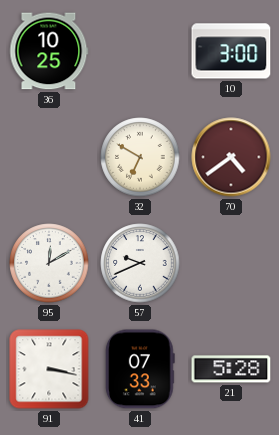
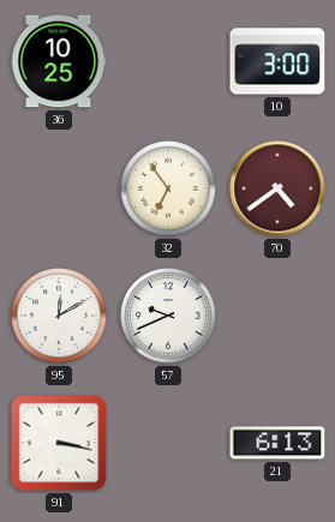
32: 6:50 -> 6:54 (168, 188)
41: 07:33 -> none (140, 369)
21: 5:28 -> 6:13 (277, 443)
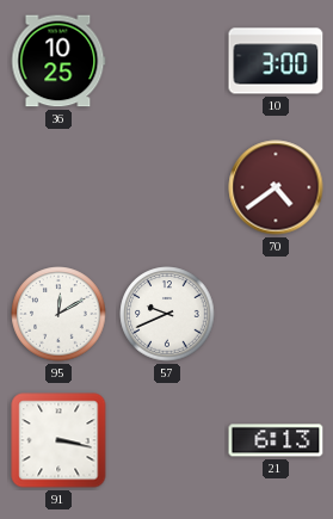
32: 6:54 -> none (168, 188)
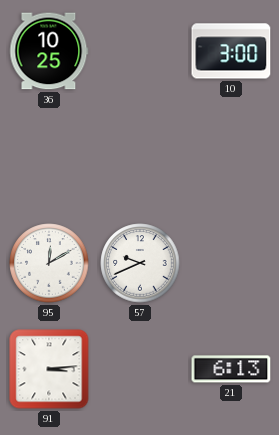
70: 4:39 -> none (276, 187)
91: 3:17 -> 3:14 (49, 369)
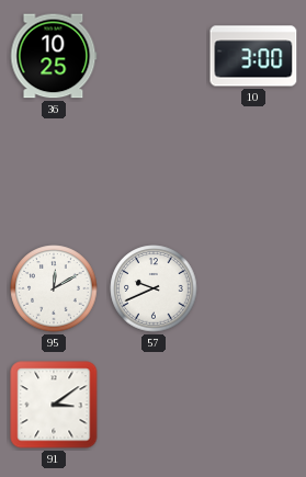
91: 3:14 -> 3:09 (54, 405)
21: 6:13 -> none (231, 369)
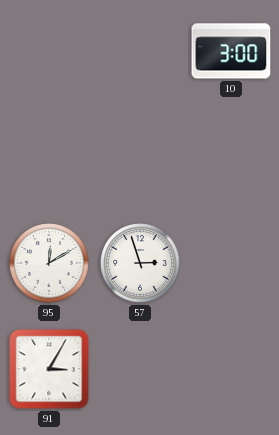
36: 10:25 -> none (54, 56)
57: 9:41 -> 2:57 (140, 263)
91: 3:09 -> 3:05 (49, 369)
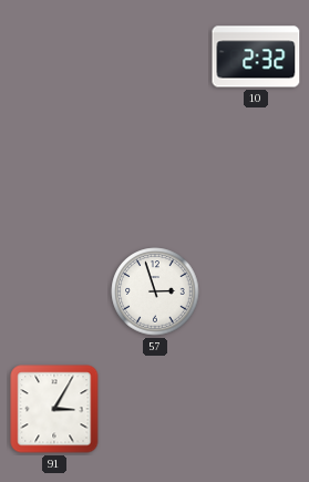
10: 3:00 -> 2:32 (256, 57)
95: 12:10 -> none (49, 263)
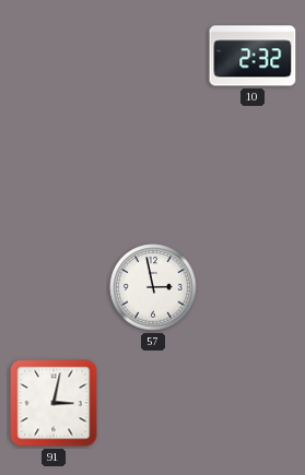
57: 2:57 -> 2:58 (153, 287)
91: 3:05 -> 3:02 (54, 403)
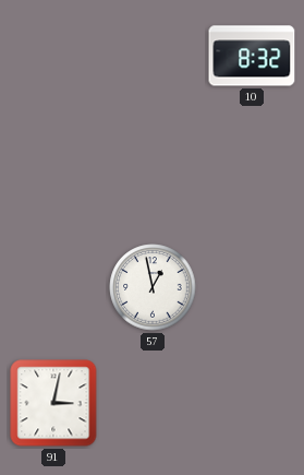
10: 2:32 -> 8:32 (252, 56)
57: 2:58 -> 12:58 (153, 287)
